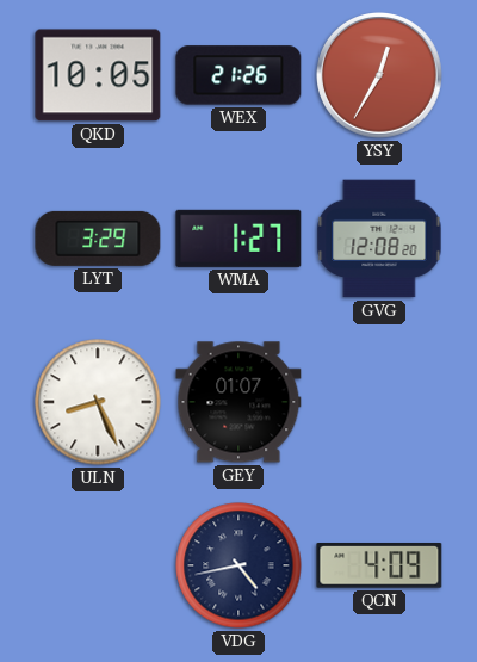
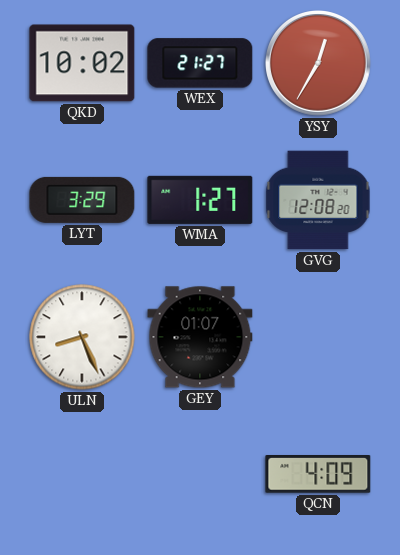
QKD: 10:05 -> 10:02 (82, 63)
WEX: 21:26 -> 21:27 (200, 63)
VDG: 4:43 -> none (238, 565)
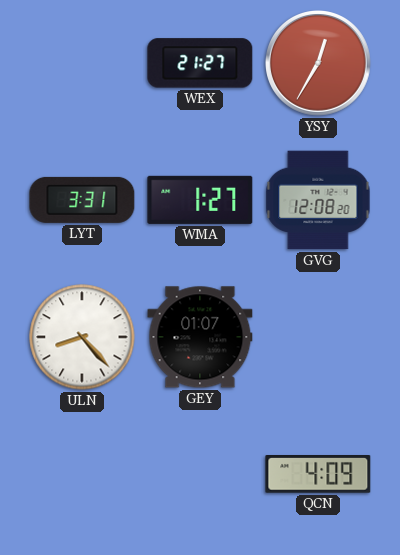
QKD: 10:02 -> none (82, 63)
LYT: 3:29 -> 3:31 (82, 200)
ULN: 8:26 -> 8:23 (82, 337)
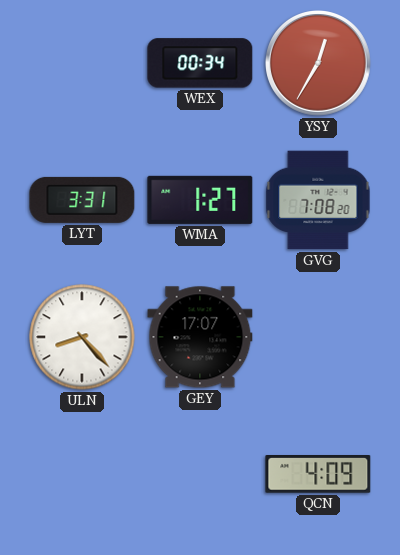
WEX: 21:27 -> 00:34 (200, 63)
GVG: 12:08 -> 7:08 (318, 200)
GEY: 01:07 -> 17:07 (200, 337)
